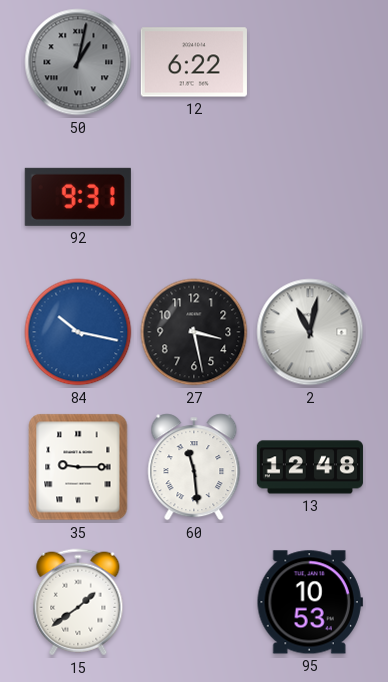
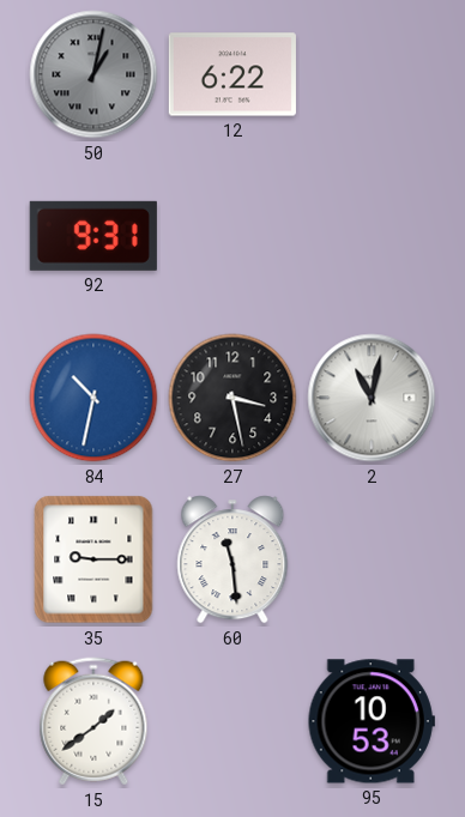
84: 10:17 -> 10:32 (93, 398)
13: 12:48 -> none (310, 467)
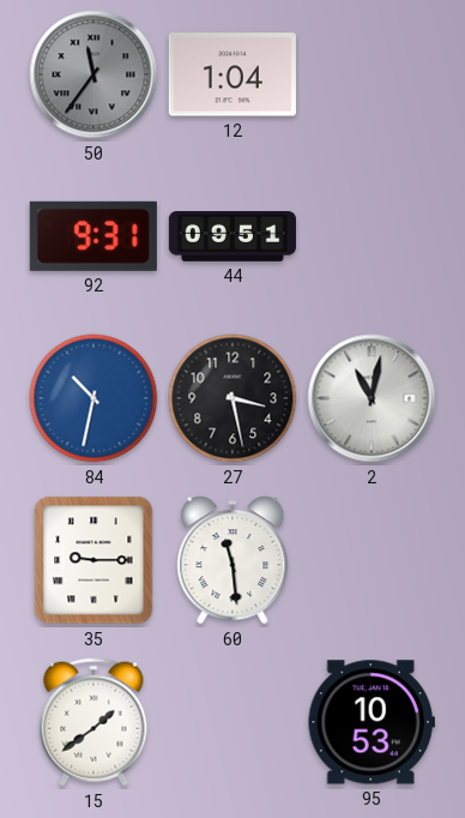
50: 1:02 -> 11:36 (93, 74)
12: 6:22 -> 1:04 (232, 74)
44: none -> 09:51 (232, 237)
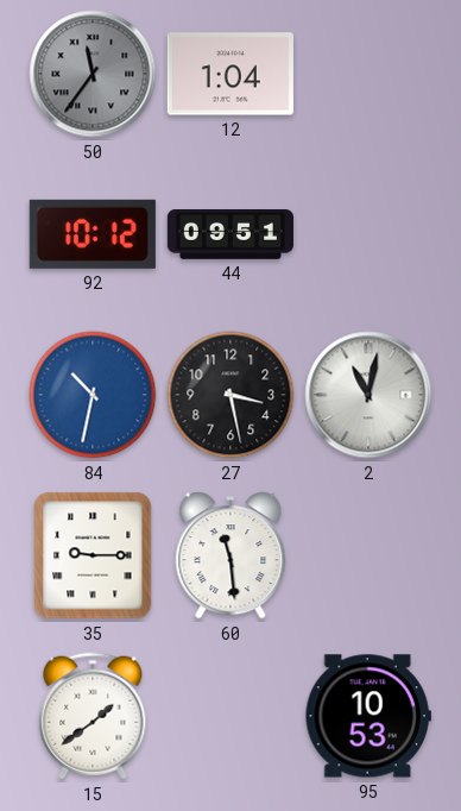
92: 9:31 -> 10:12 (93, 234)
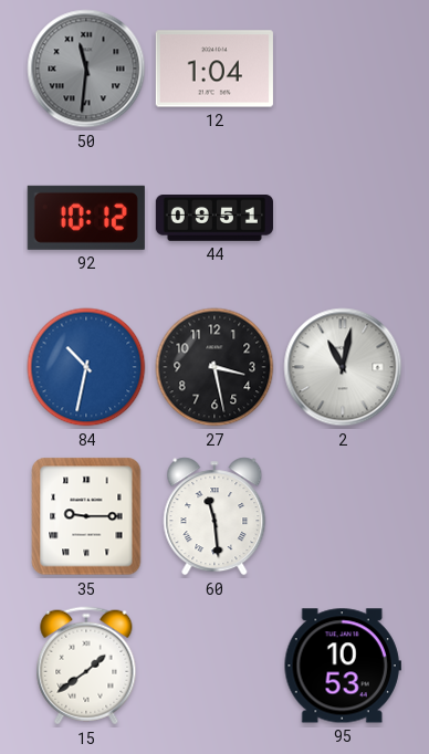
50: 11:36 -> 11:31 (86, 69)
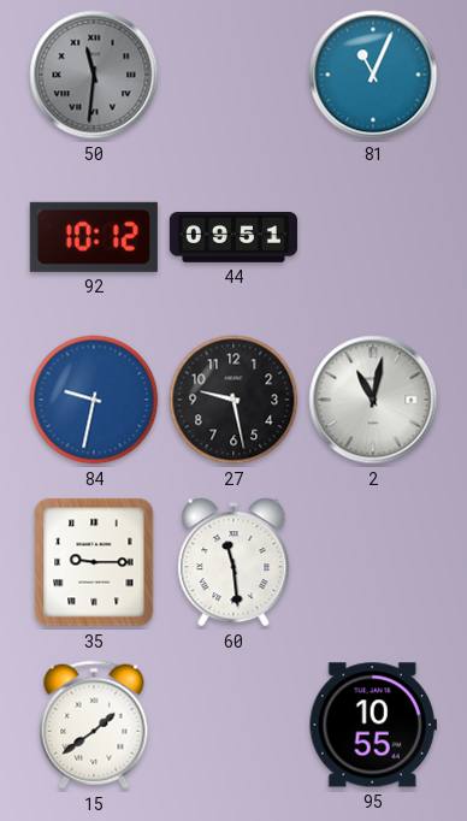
12: 1:04 -> none (214, 69)
81: none -> 11:04 (373, 75)
84: 10:32 -> 9:32 (94, 400)
27: 3:28 -> 9:28 (233, 400)
95: 10:53 -> 10:55 (373, 725)
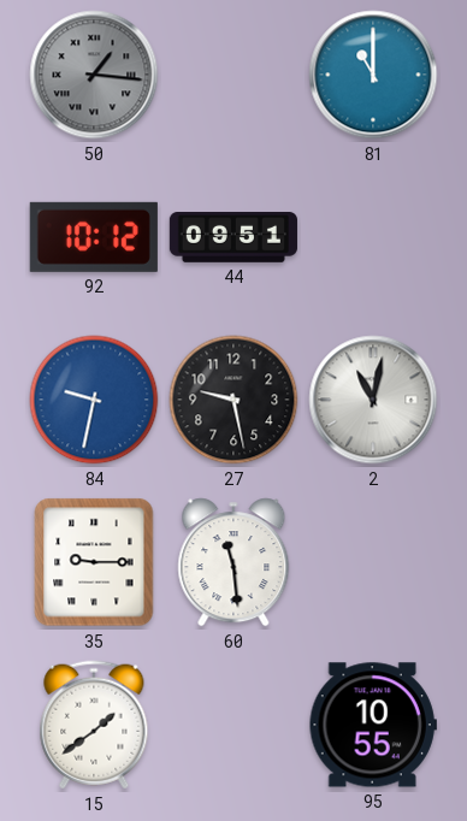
50: 11:31 -> 1:16 (94, 75)
81: 11:04 -> 11:00 (373, 75)
